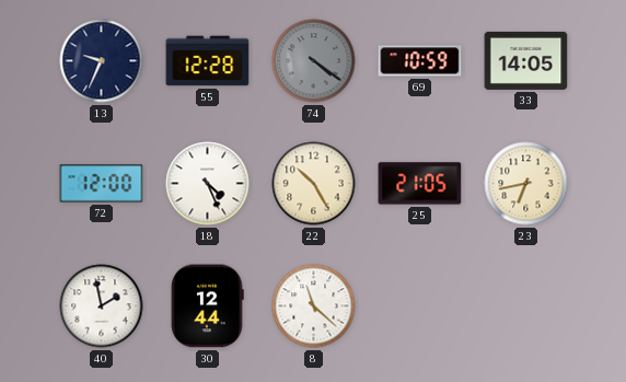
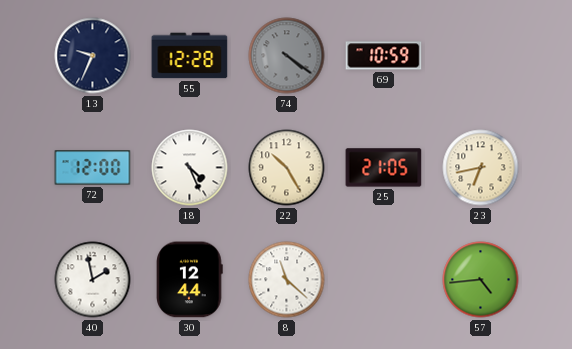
33: 14:05 -> none (526, 60)
57: none -> 4:44 (481, 280)
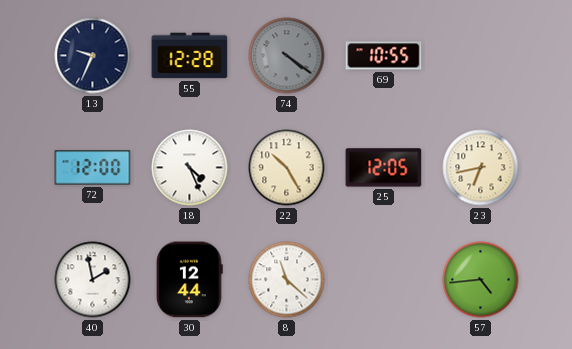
69: 10:59 -> 10:55 (384, 56)
25: 21:05 -> 12:05 (384, 168)
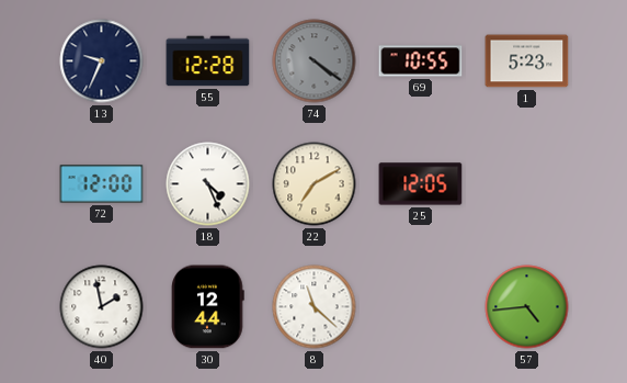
1: none -> 5:23 (527, 61)
22: 10:25 -> 7:10 (315, 184)
23: 6:43 -> none (481, 168)
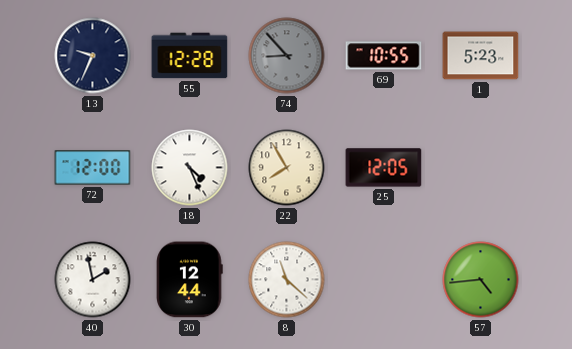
74: 4:21 -> 8:53 (287, 56)
22: 7:10 -> 7:55 (287, 168)
